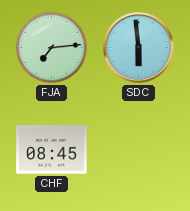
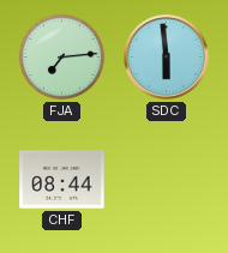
CHF: 08:45 -> 08:44 (62, 180)
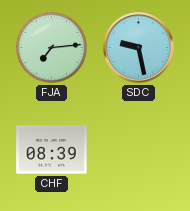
SDC: 5:59 -> 9:28 (139, 48)
CHF: 08:44 -> 08:39 (52, 150)
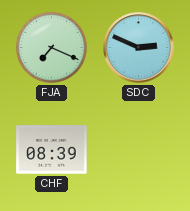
FJA: 7:14 -> 7:19 (51, 47)
SDC: 9:28 -> 2:49 (139, 48)
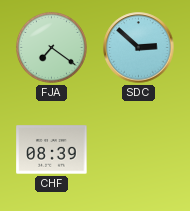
FJA: 7:19 -> 7:21 (51, 47)
SDC: 2:49 -> 2:52 (139, 48)
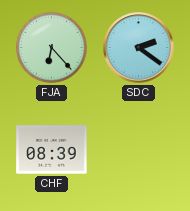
FJA: 7:21 -> 6:23 (51, 47)
SDC: 2:52 -> 2:21 (139, 48)
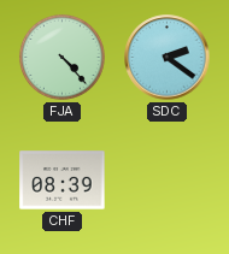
FJA: 6:23 -> 4:23 (61, 57)
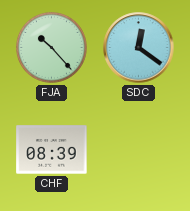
FJA: 4:23 -> 10:23 (51, 47)
SDC: 2:21 -> 12:21 (139, 48)
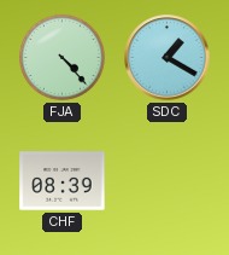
FJA: 10:23 -> 4:23 (61, 57)
SDC: 12:21 -> 1:20 (168, 58)
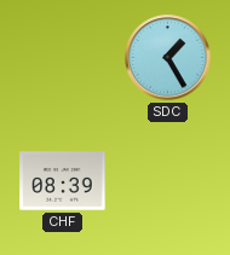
FJA: 4:23 -> none (61, 57)
SDC: 1:20 -> 1:25 (168, 58)
